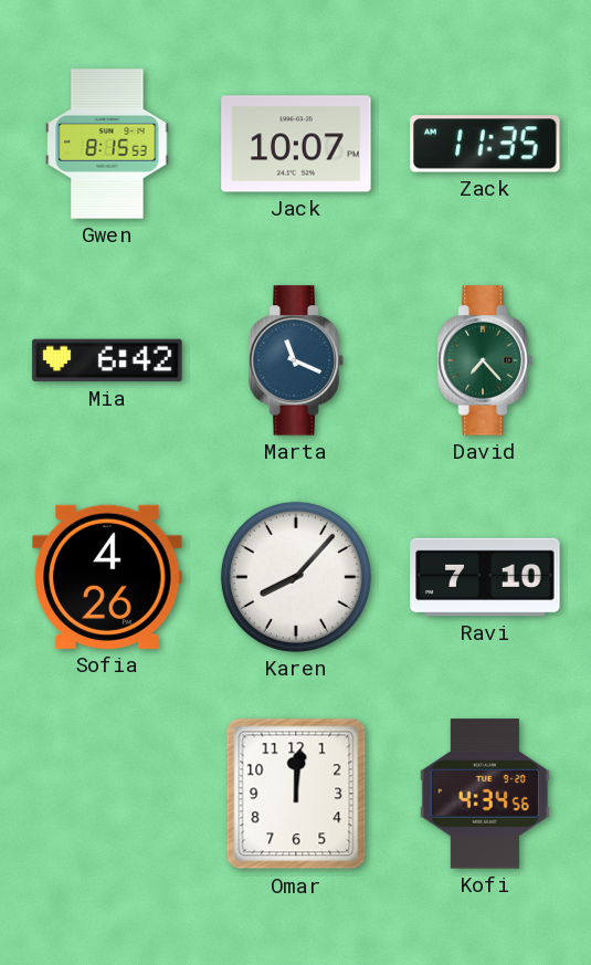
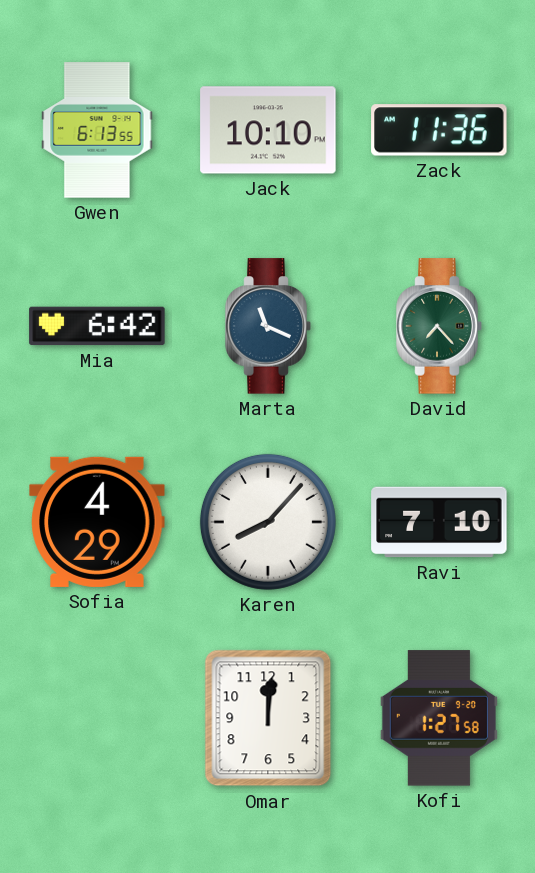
Gwen: 8:15 -> 6:13 (97, 130)
Jack: 10:07 -> 10:10 (268, 130)
Zack: 11:35 -> 11:36 (439, 130)
Sofia: 4:26 -> 4:29 (97, 522)
Kofi: 4:34 -> 1:27 (439, 718)
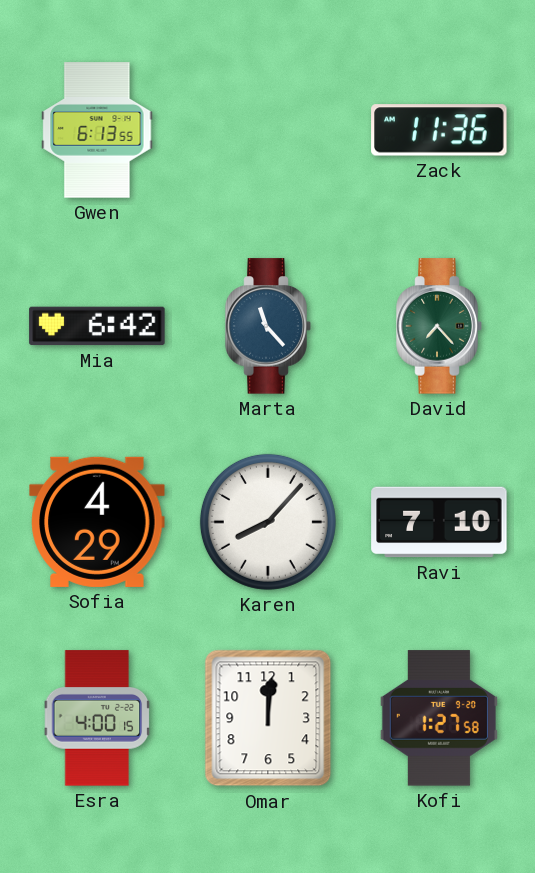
Jack: 10:10 -> none (268, 130)
Marta: 11:19 -> 11:23 (268, 326)
Esra: none -> 4:00 (97, 718)
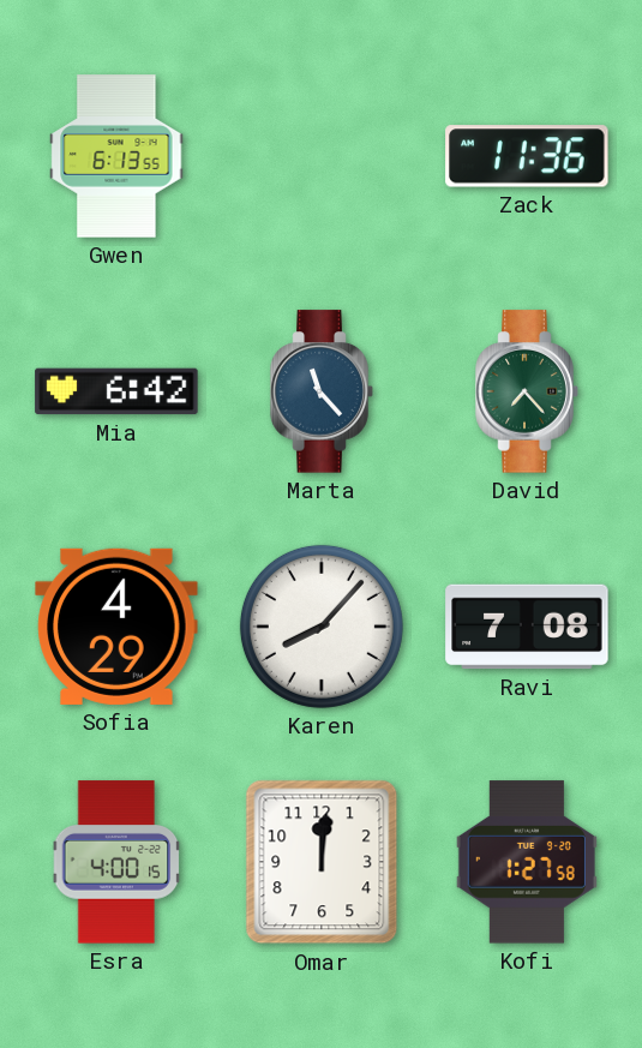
Ravi: 7:10 -> 7:08 (527, 627)
